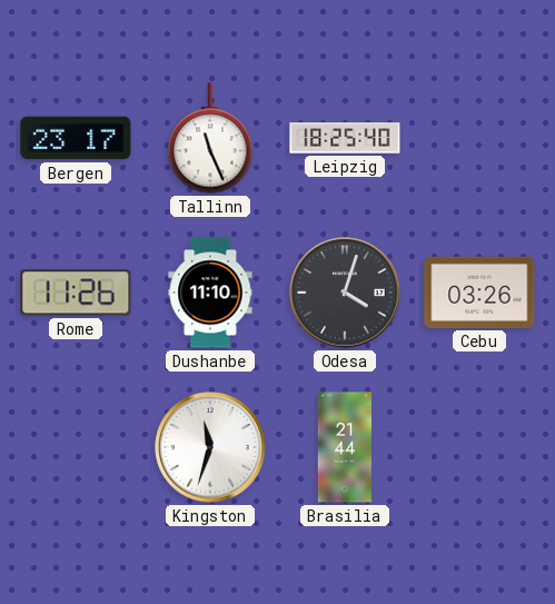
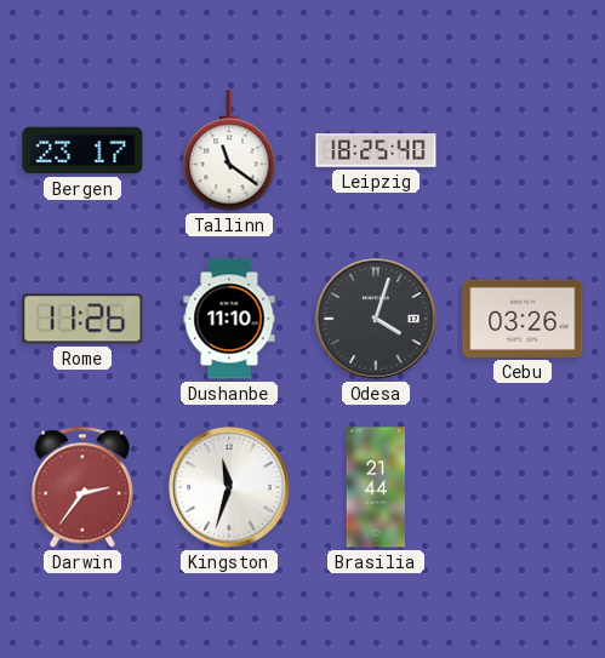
Tallinn: 11:26 -> 11:21 (229, 150)
Darwin: none -> 2:36 (82, 487)
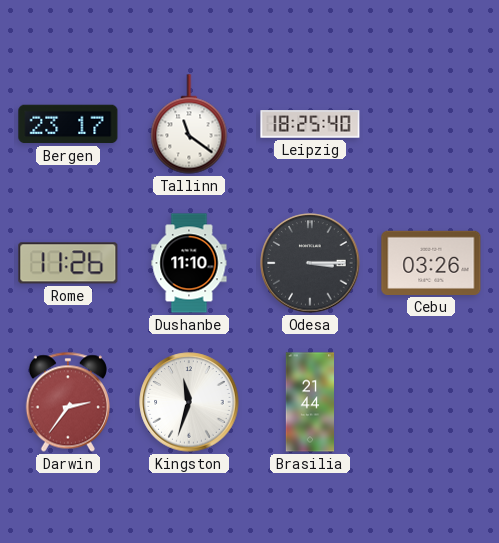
Odesa: 4:03 -> 3:15 (310, 263)
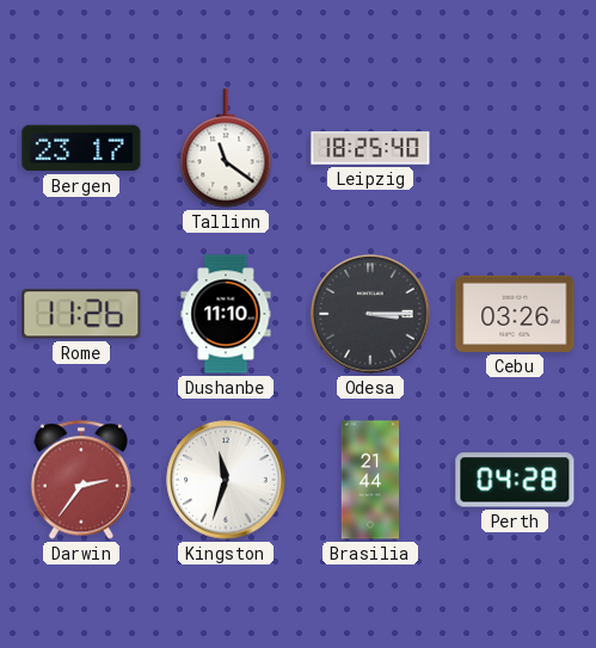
Perth: none -> 04:28 (515, 480)
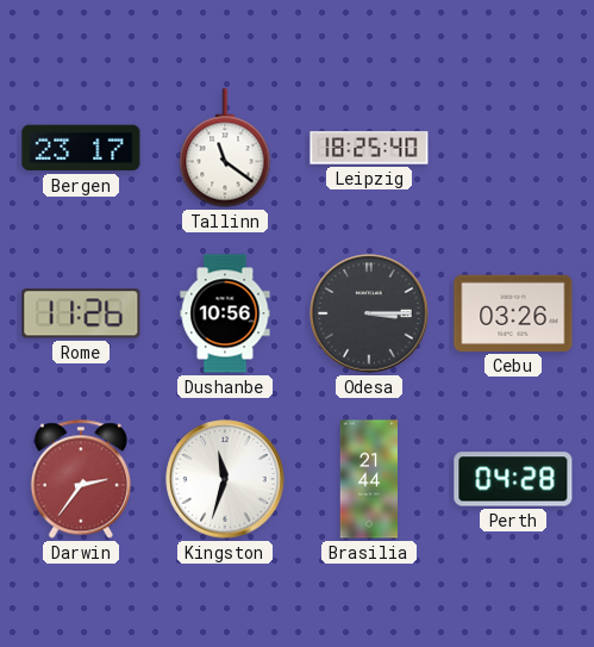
Dushanbe: 11:10 -> 10:56 (225, 313)
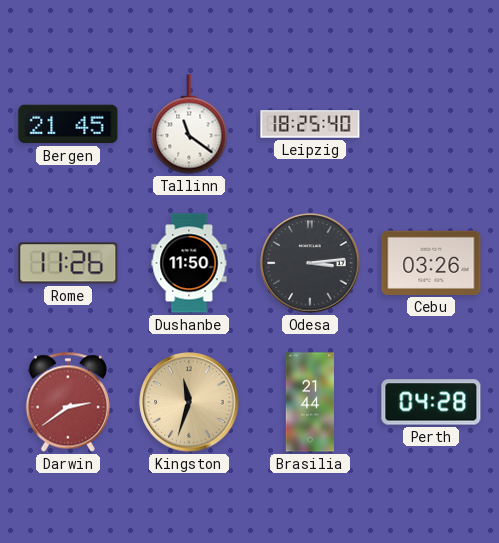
Bergen: 23:17 -> 21:45 (68, 124)
Dushanbe: 10:56 -> 11:50 (189, 263)
Odesa: 3:15 -> 3:14 (310, 263)
Darwin: 2:36 -> 2:39 (68, 402)
Kingston dial: white -> champagne (189, 402)
